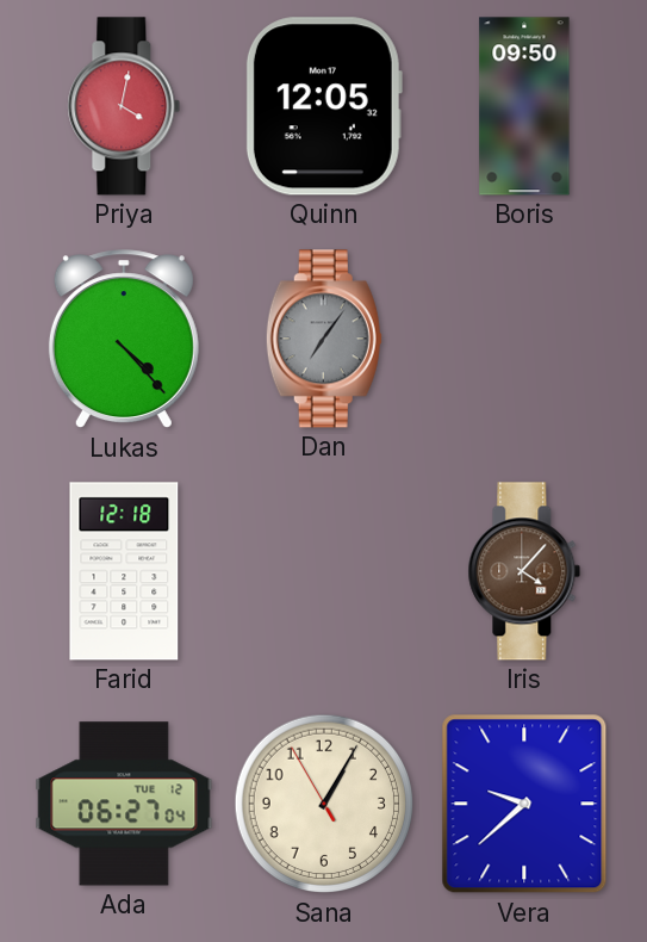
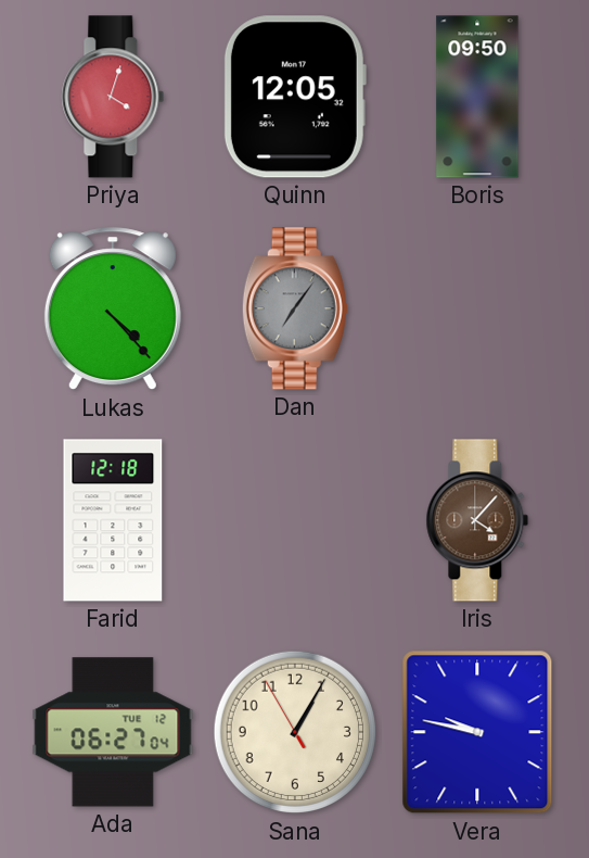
Priya: 4:02 -> 4:03 (113, 97)
Vera: 9:38 -> 9:47 (477, 732)
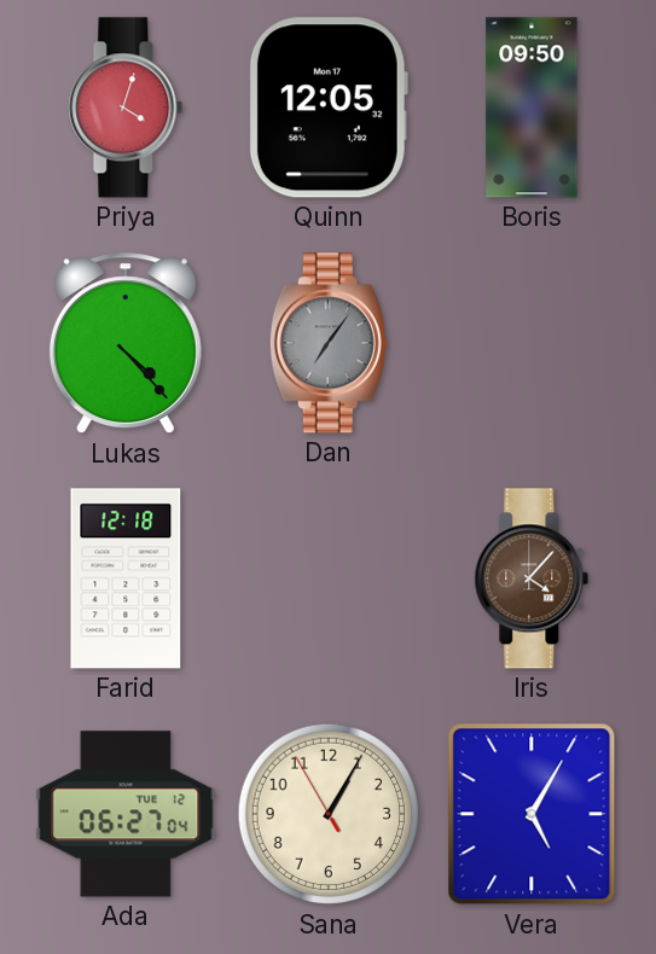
Vera: 9:47 -> 5:05 (532, 814)
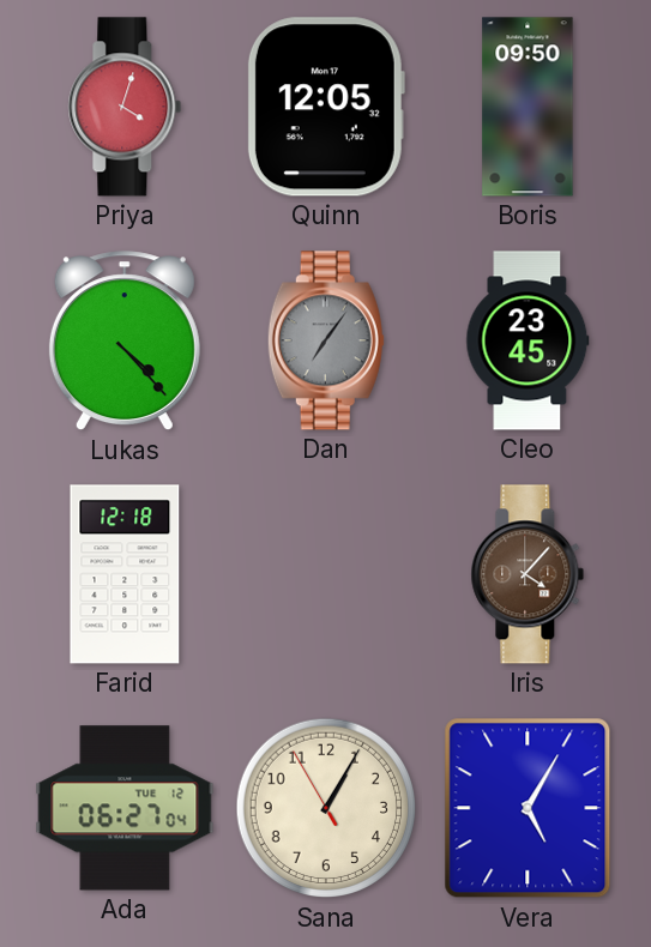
Cleo: none -> 23:45 (528, 340)
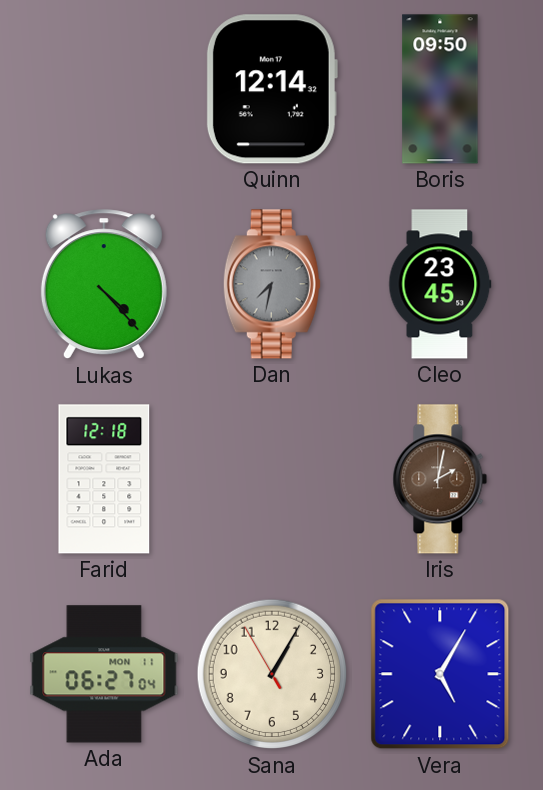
Priya: 4:03 -> none (125, 107)
Quinn: 12:05 -> 12:14 (272, 89)
Dan: 7:06 -> 7:32 (272, 284)
Iris: 4:07 -> 2:02 (440, 479)
Ada date: TUE 12 -> MON 11 (104, 674)
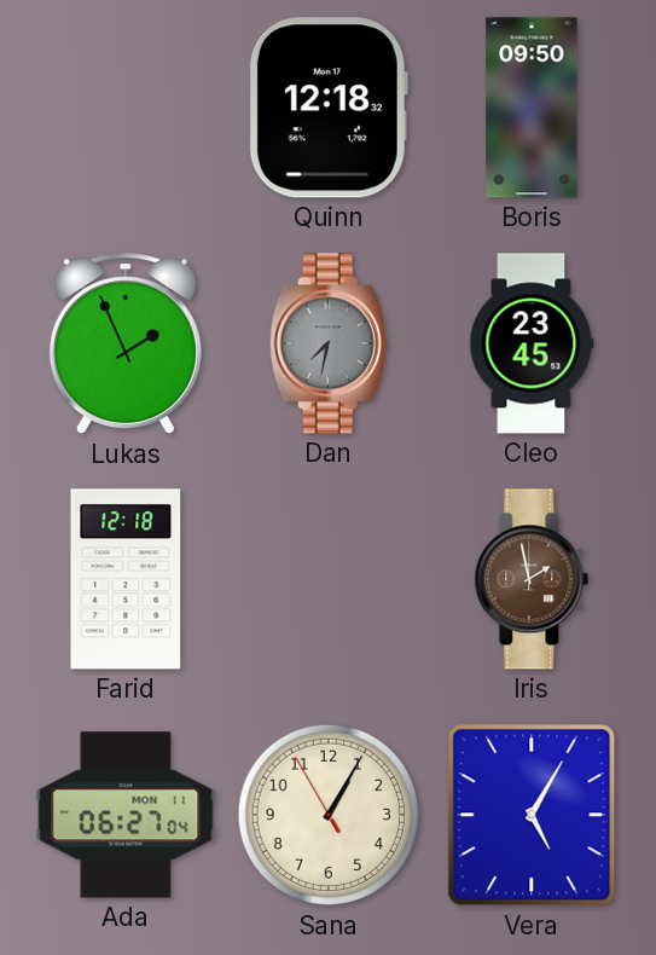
Quinn: 12:14 -> 12:18 (329, 108)
Lukas: 4:23 -> 1:56 (126, 345)
Iris: 2:02 -> 1:58 (532, 579)
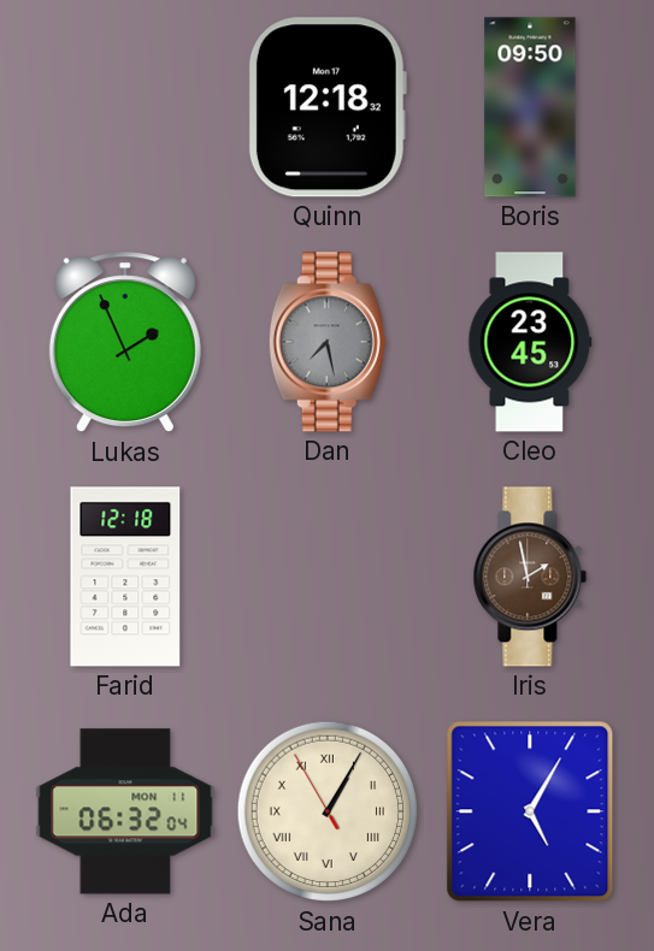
Dan: 7:32 -> 7:28 (328, 342)
Ada: 06:27 -> 06:32 (125, 811)
Sana numerals: Arabic -> Roman (328, 811)
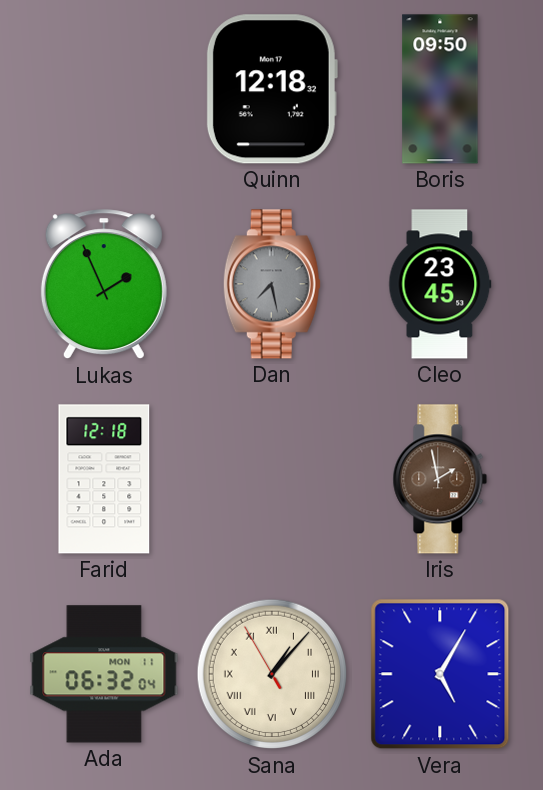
Sana: 1:04 -> 1:06 (272, 674)
